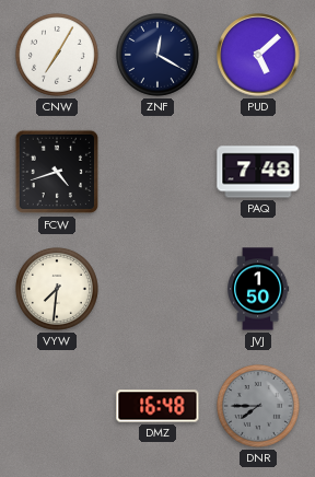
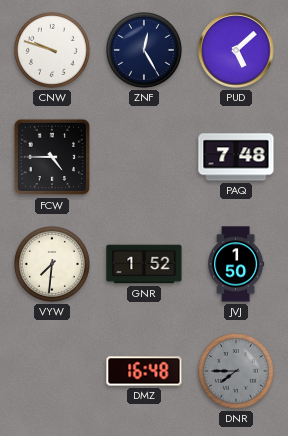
CNW: 7:05 -> 9:48 (52, 50)
ZNF: 12:20 -> 12:25 (144, 50)
FCW: 4:42 -> 4:45 (52, 157)
GNR: none -> 1:52 (144, 264)
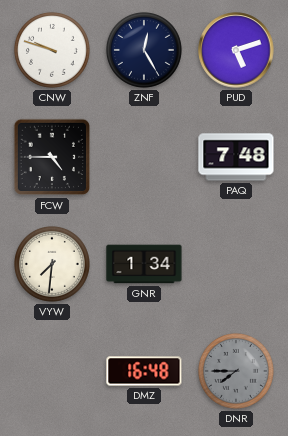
PUD: 5:08 -> 5:12 (236, 50)
GNR: 1:52 -> 1:34 (144, 264)
JVJ: 1:50 -> none (236, 264)
